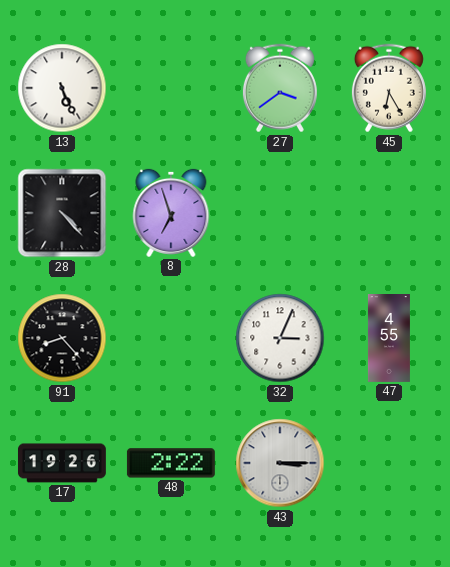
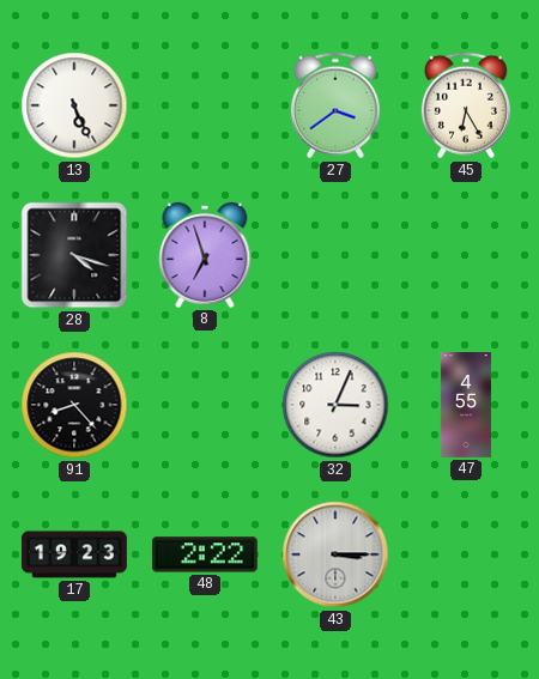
28: 4:23 -> 4:18 (74, 255)
17: 19:26 -> 19:23 (74, 554)
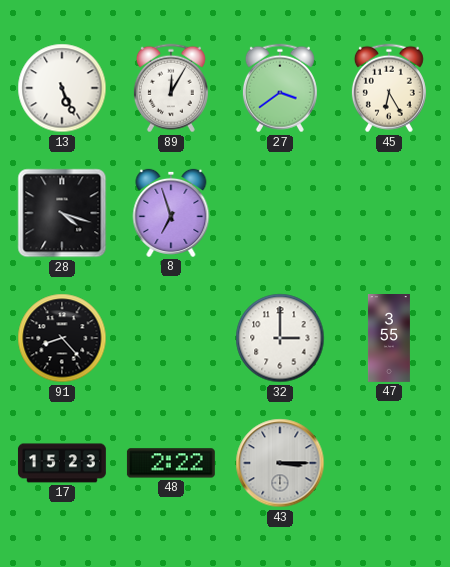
89: none -> 12:05 (171, 88)
32: 3:04 -> 3:00 (280, 338)
47: 4:55 -> 3:55 (389, 339)
17: 19:23 -> 15:23 (62, 463)
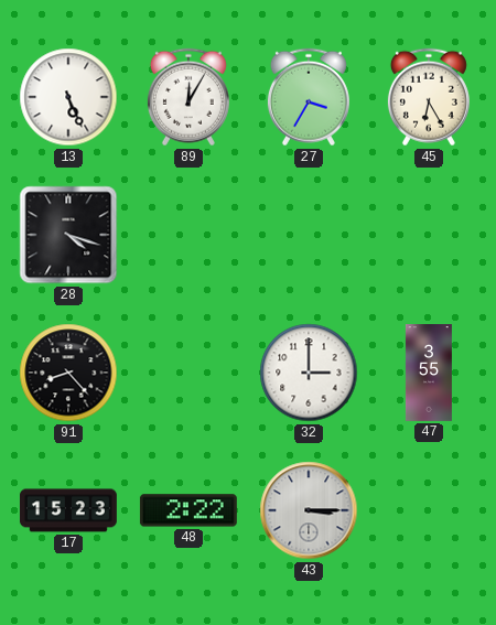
27: 3:39 -> 3:35 (309, 97)
8: 6:57 -> none (171, 213)
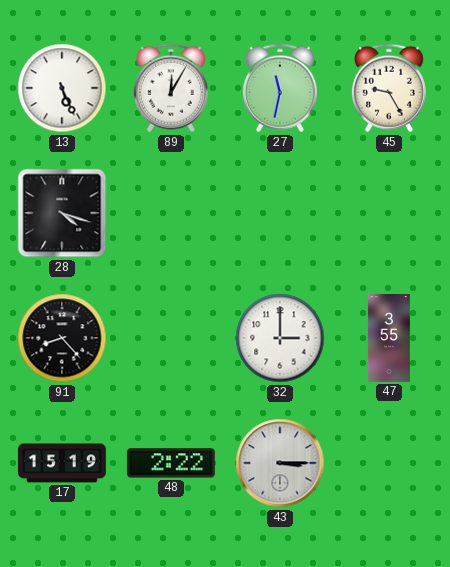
27: 3:35 -> 11:32 (280, 88)
45: 6:25 -> 9:25 (389, 88)
17: 15:23 -> 15:19 (62, 463)
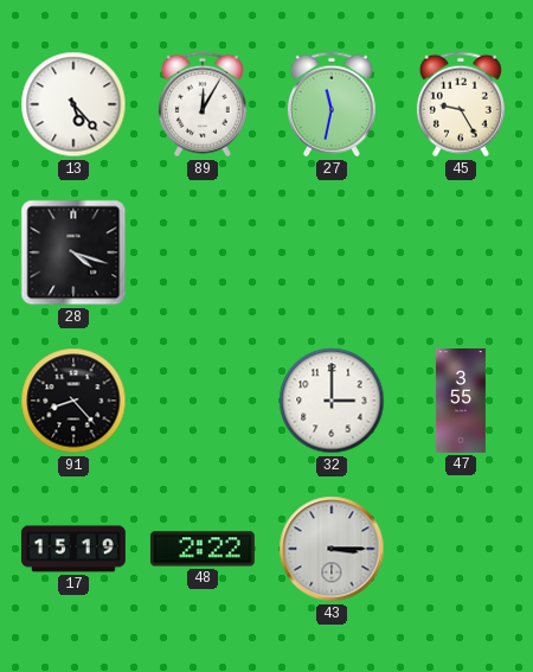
13: 5:26 -> 5:23 (73, 104)
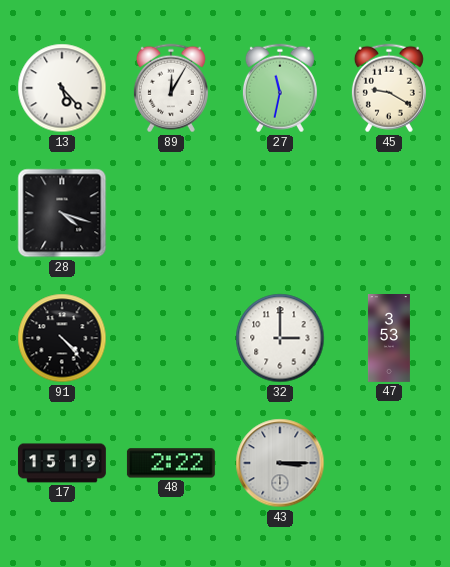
45: 9:25 -> 9:20 (389, 88)
91: 8:23 -> 4:23 (62, 338)
47: 3:55 -> 3:53 (389, 339)
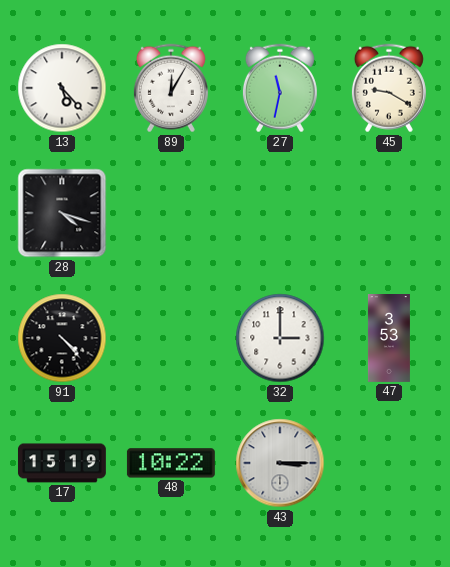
48: 2:22 -> 10:22 (171, 463)
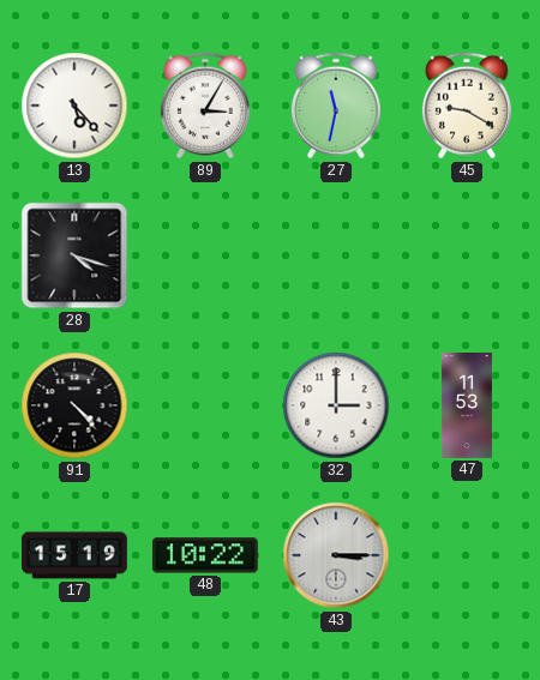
89: 12:05 -> 3:05 (205, 106)
47: 3:53 -> 11:53 (467, 407)
